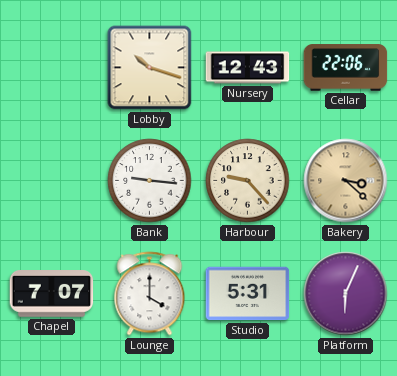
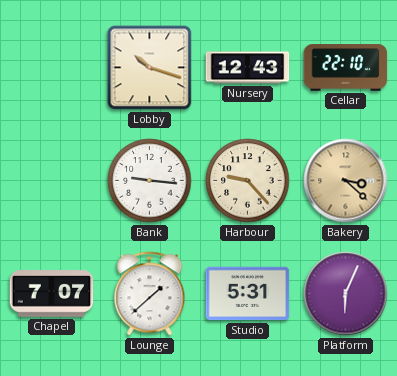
Cellar: 22:06 -> 22:10 (346, 68)
Lounge: 4:00 -> 1:38 (150, 294)
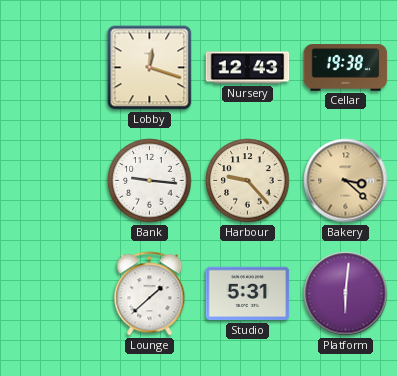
Lobby: 10:18 -> 12:18 (150, 68)
Cellar: 22:10 -> 19:38 (346, 68)
Chapel: 7:07 -> none (52, 294)
Platform: 6:04 -> 6:01 (346, 294)
